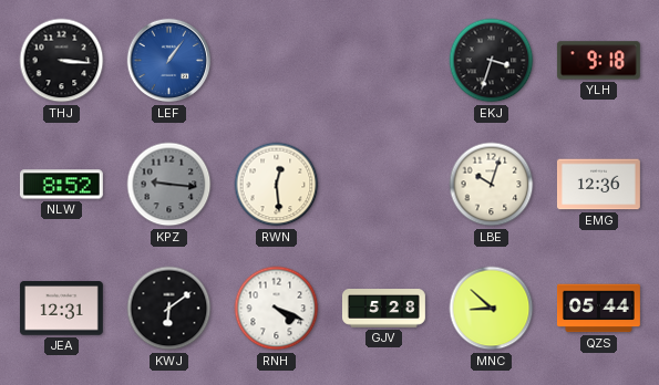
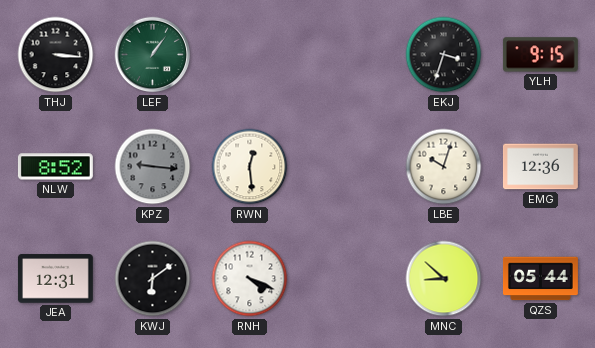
LEF dial: blue -> green (153, 55)
YLH: 9:18 -> 9:15 (540, 55)
GJV: 5:28 -> none (383, 309)
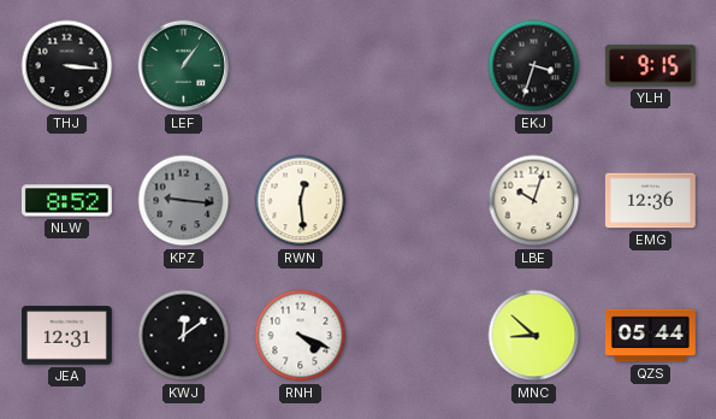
KWJ: 6:09 -> 12:09 (184, 336)
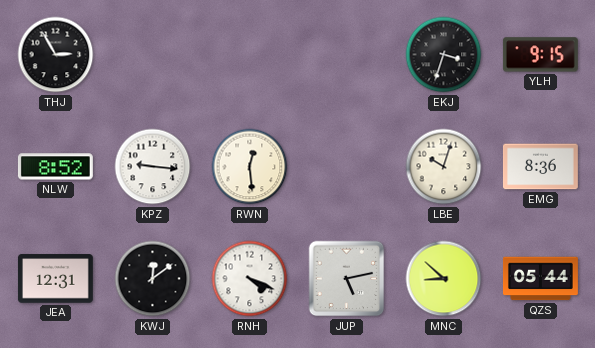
THJ: 3:16 -> 2:55 (56, 55)
LEF: 1:06 -> none (184, 66)
KPZ dial: grey -> white (153, 167)
EMG: 12:36 -> 8:36 (540, 167)
JUP: none -> 5:13 (347, 279)
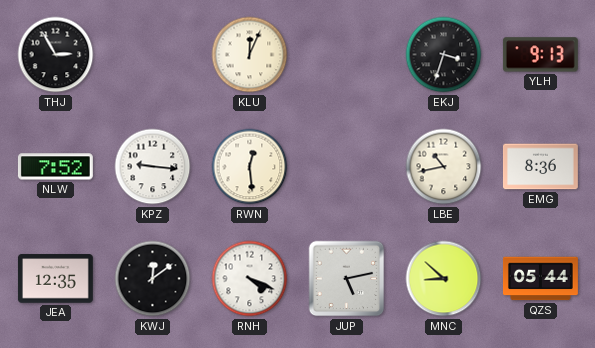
KLU: none -> 12:04 (250, 55)
YLH: 9:15 -> 9:13 (540, 55)
NLW: 8:52 -> 7:52 (55, 167)
LBE: 10:03 -> 10:43 (444, 167)
JEA: 12:31 -> 12:35 (55, 279)
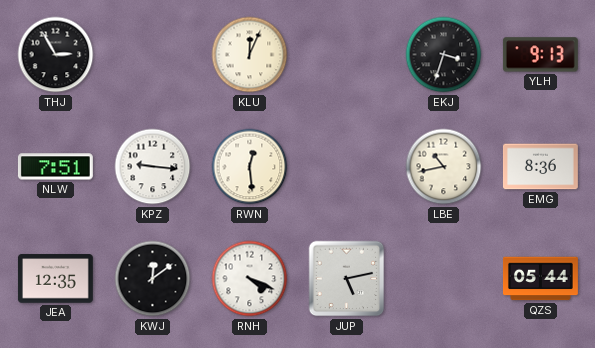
NLW: 7:52 -> 7:51 (55, 167)
MNC: 8:52 -> none (444, 279)
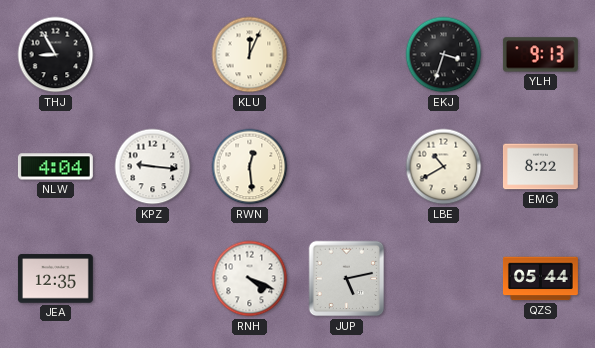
THJ: 2:55 -> 8:55 (56, 55)
NLW: 7:51 -> 4:04 (55, 167)
LBE: 10:43 -> 10:40 (444, 167)
EMG: 8:36 -> 8:22 (540, 167)
KWJ: 12:09 -> none (153, 279)
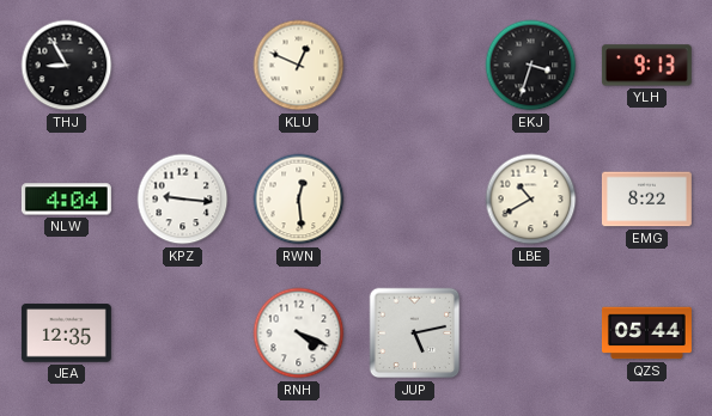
KLU: 12:04 -> 12:49 (299, 66)
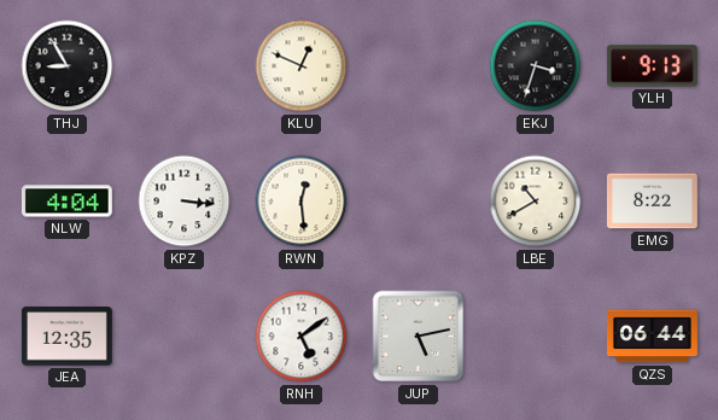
KPZ: 9:16 -> 3:16 (185, 202)
RNH: 4:19 -> 5:09 (302, 337)
QZS: 05:44 -> 06:44 (653, 337)
